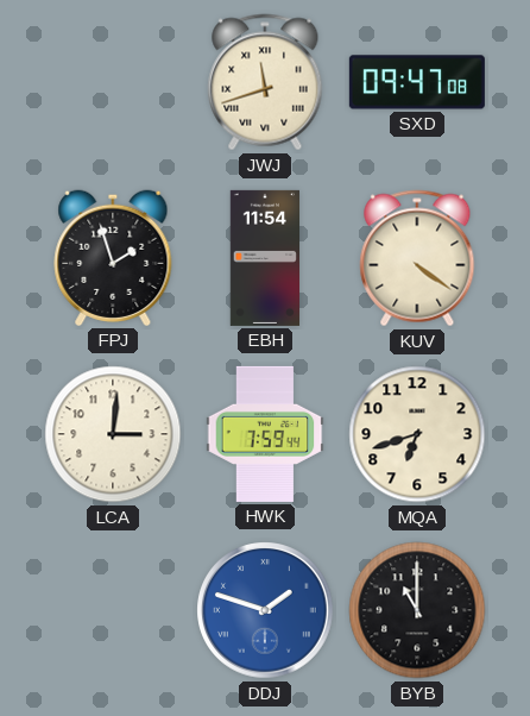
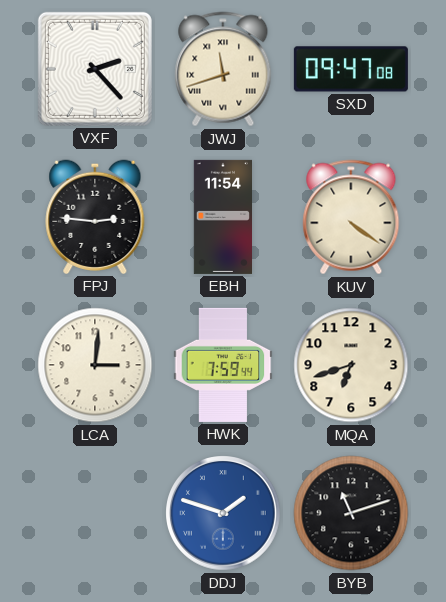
VXF: none -> 2:23 (95, 69)
FPJ: 1:57 -> 2:46 (95, 217)
BYB: 11:00 -> 11:12 (351, 513)
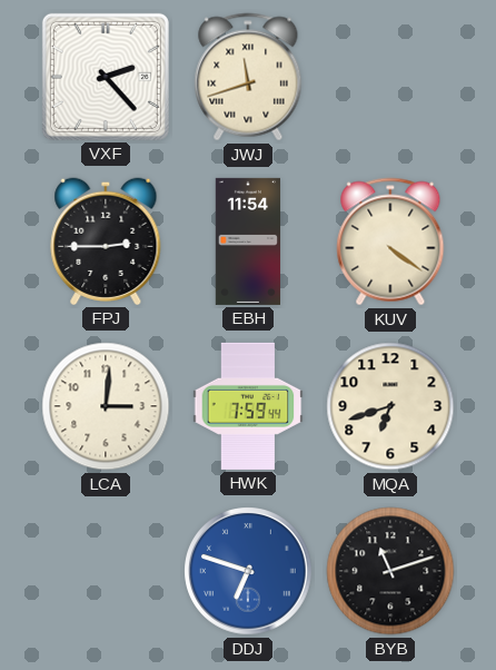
SXD: 09:47 -> none (351, 69)
FPJ: 2:46 -> 2:45 (106, 242)
DDJ: 1:48 -> 6:48 (248, 571)
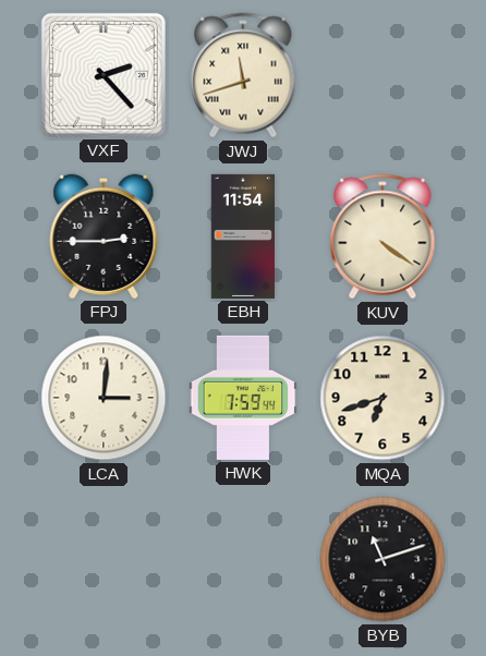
DDJ: 6:48 -> none (248, 571)
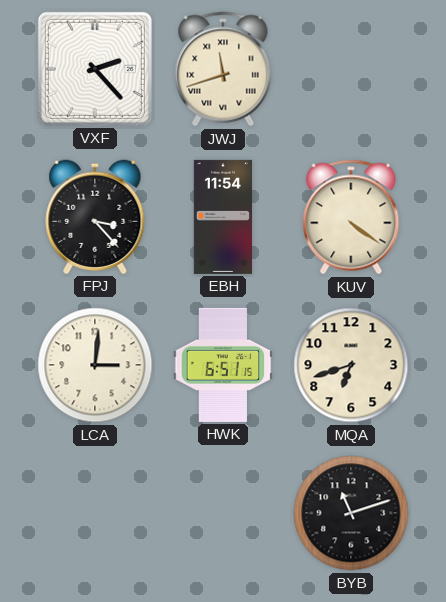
FPJ: 2:45 -> 3:23 (95, 217)
HWK: 7:59 -> 6:51 (223, 365)
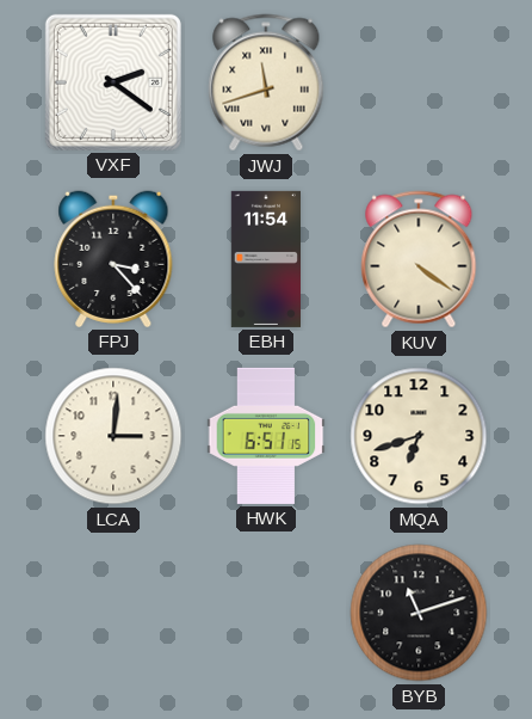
VXF: 2:23 -> 2:21 (113, 82)
